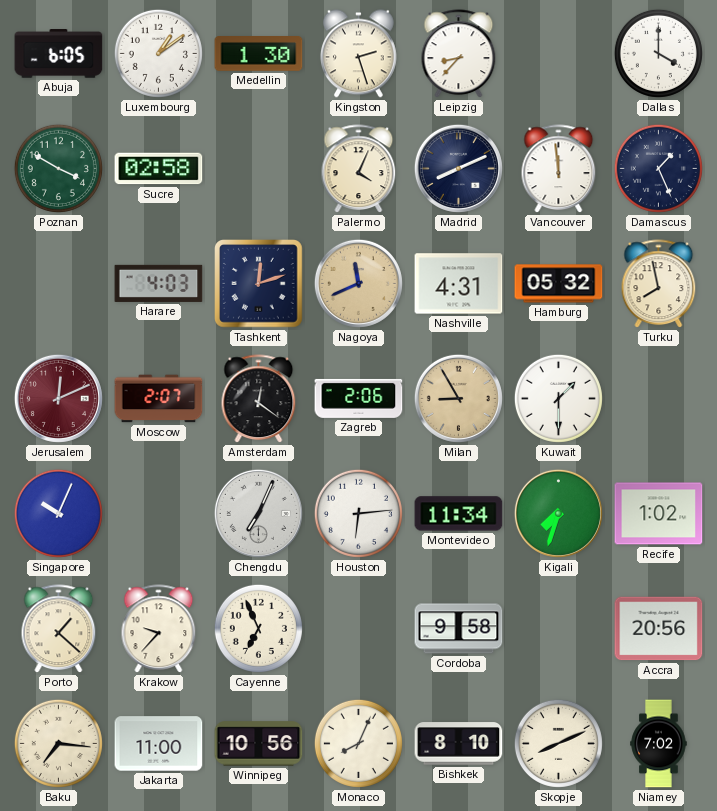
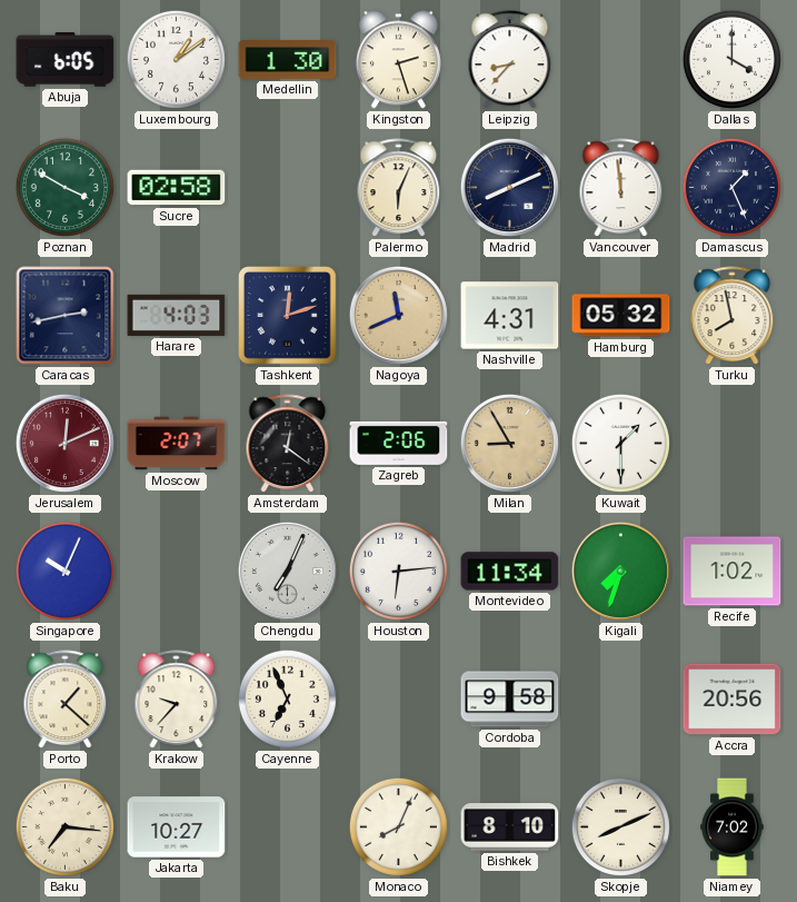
Palermo: 4:04 -> 6:04 (399, 188)
Caracas: none -> 2:43 (66, 316)
Jakarta: 11:00 -> 10:27 (177, 827)
Winnipeg: 10:56 -> none (259, 744)
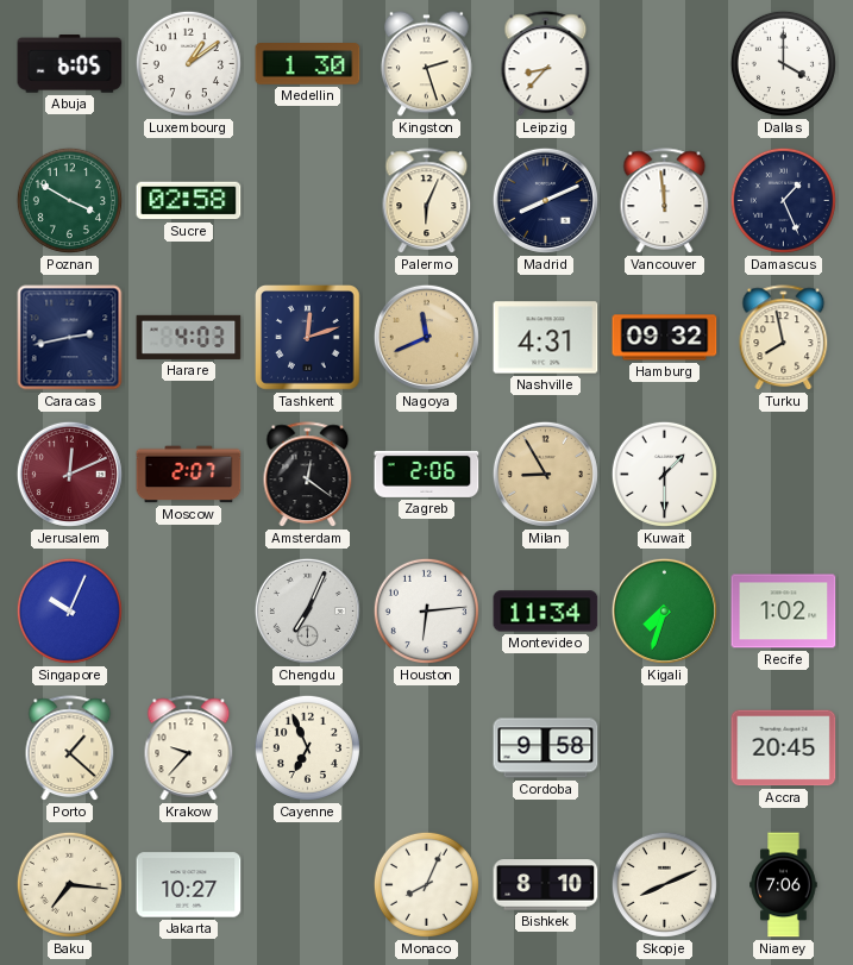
Hamburg: 05:32 -> 09:32 (665, 338)
Accra: 20:56 -> 20:45 (784, 748)
Niamey: 7:02 -> 7:06 (784, 885)
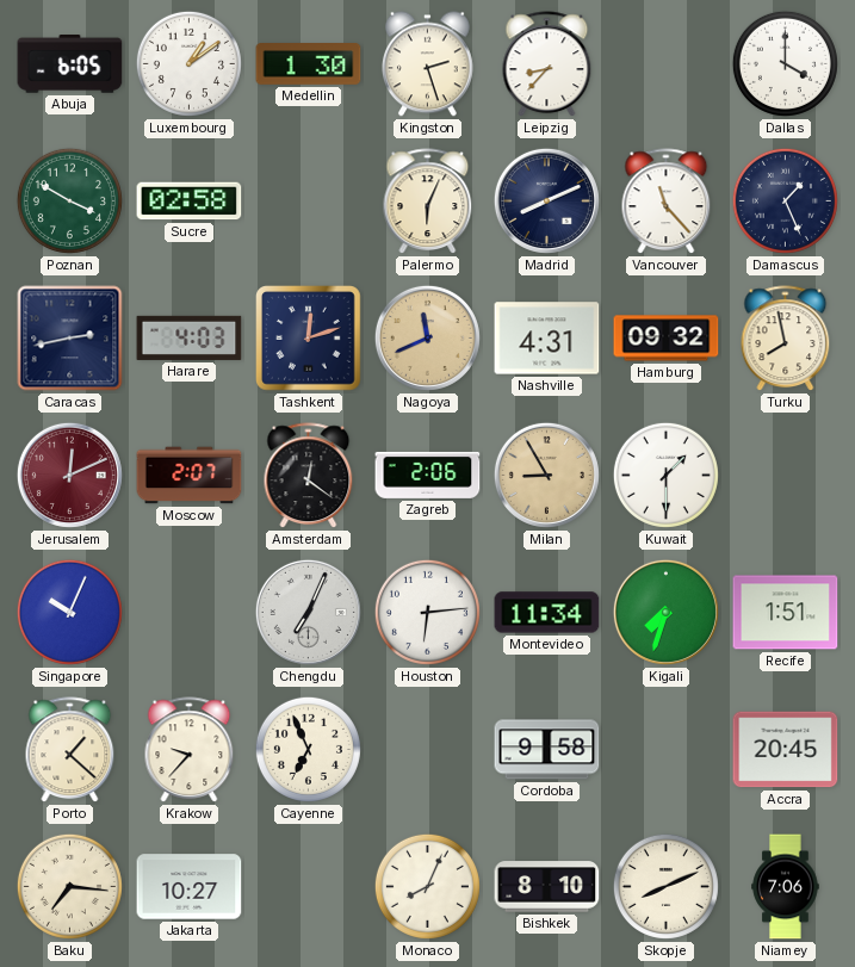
Vancouver: 11:59 -> 11:23 (667, 202)
Recife: 1:02 -> 1:51 (786, 613)
